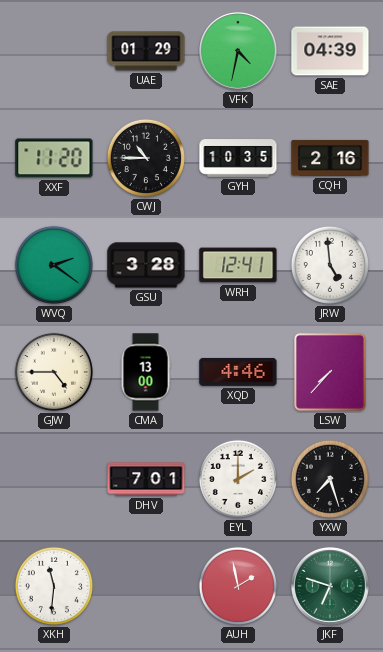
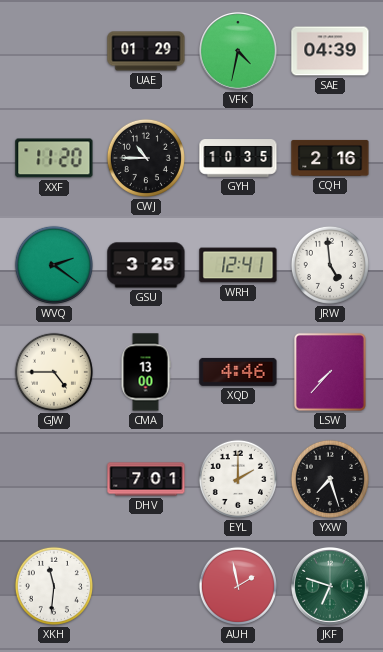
GSU: 3:28 -> 3:25 (146, 265)
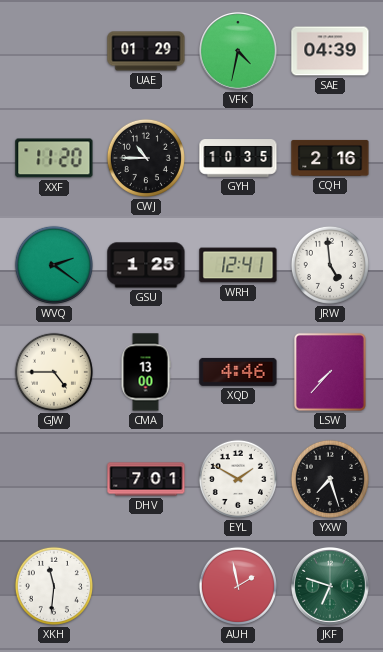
GSU: 3:25 -> 1:25 (146, 265)
EYL: 2:00 -> 1:50 (238, 479)
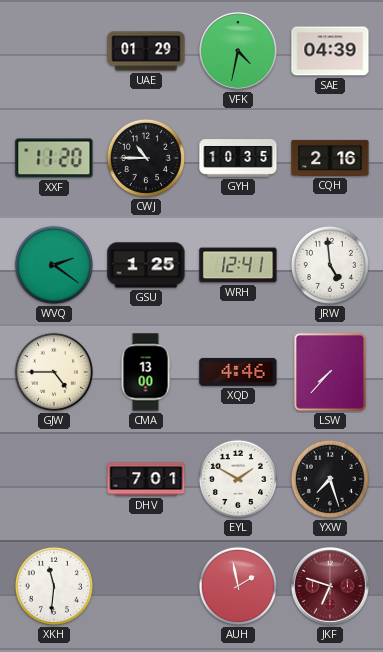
JKF dial: green -> burgundy (331, 587)
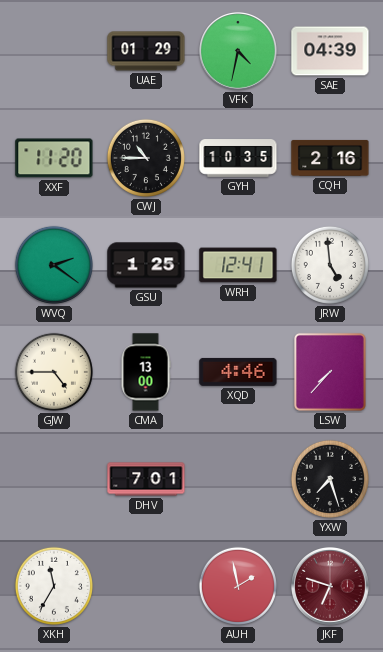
EYL: 1:50 -> none (238, 479)
XKH: 11:31 -> 11:35 (54, 586)
